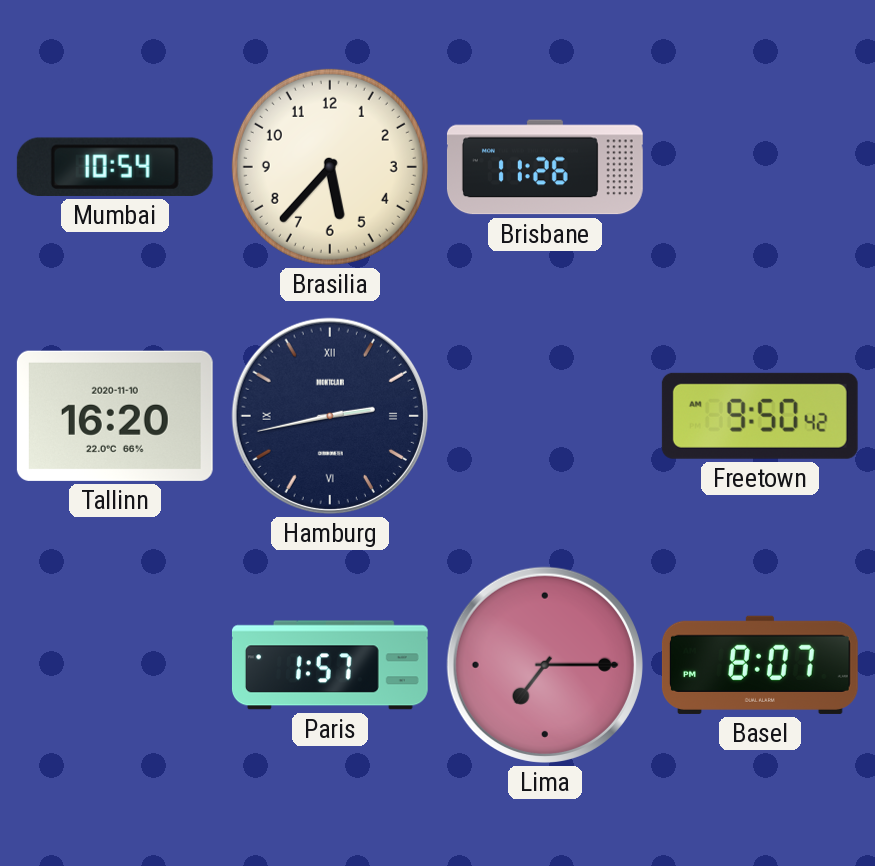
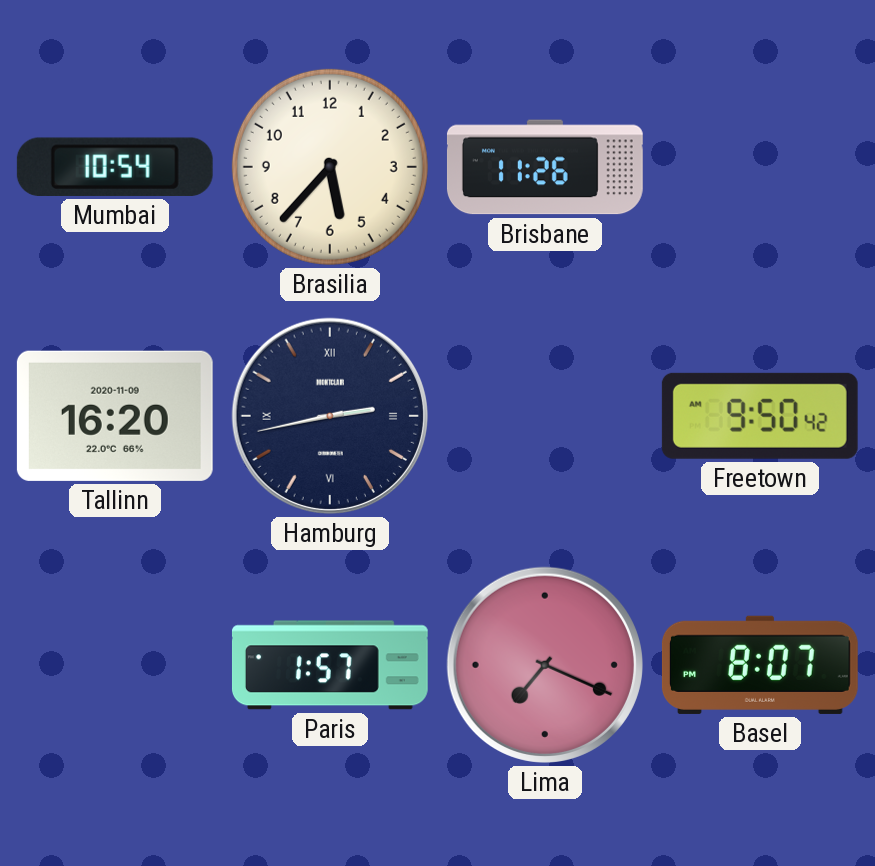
Tallinn date: 2020-11-10 -> 2020-11-09 (115, 416)
Lima: 7:15 -> 7:19 (545, 665)
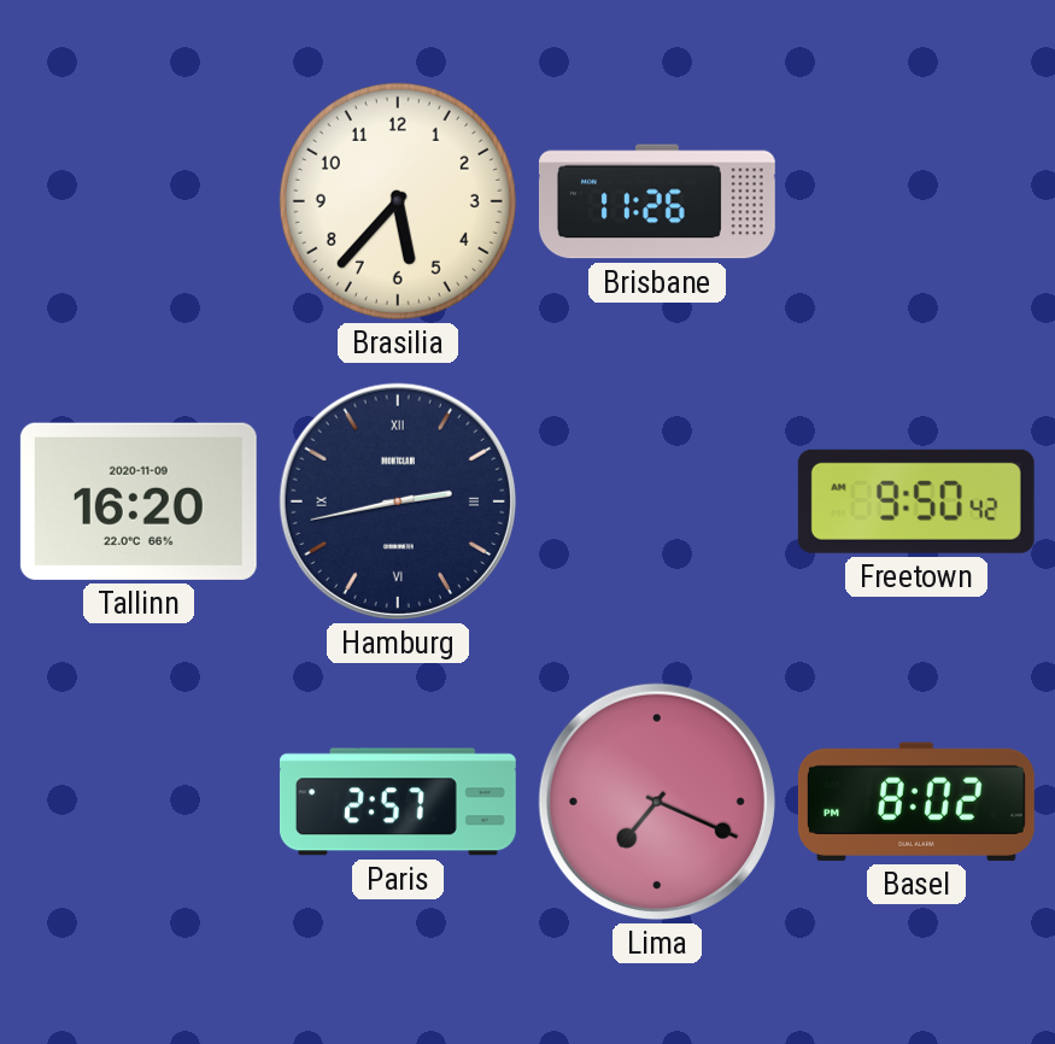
Mumbai: 10:54 -> none (115, 167)
Paris: 1:57 -> 2:57 (398, 802)
Basel: 8:07 -> 8:02 (916, 802)
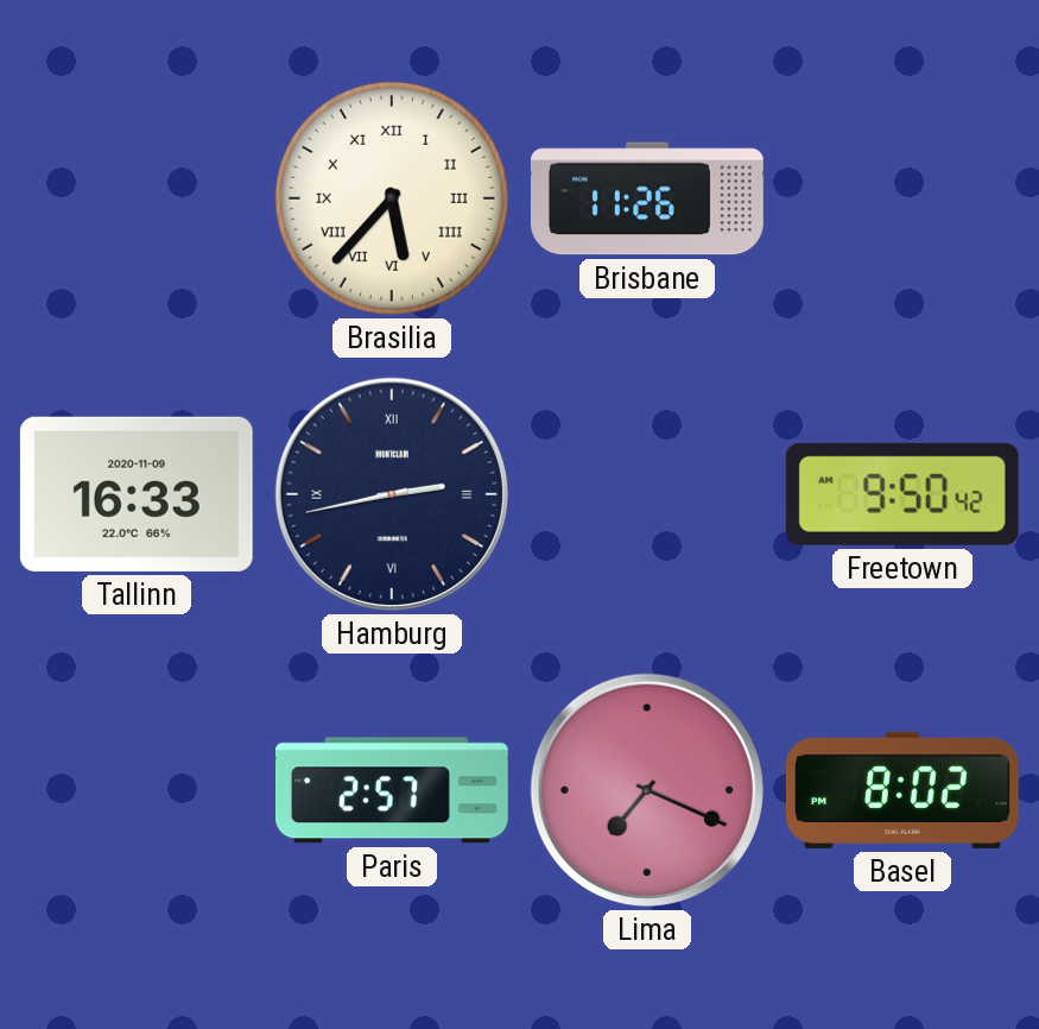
Brasilia numerals: Arabic -> Roman (392, 198)
Tallinn: 16:20 -> 16:33 (137, 494)
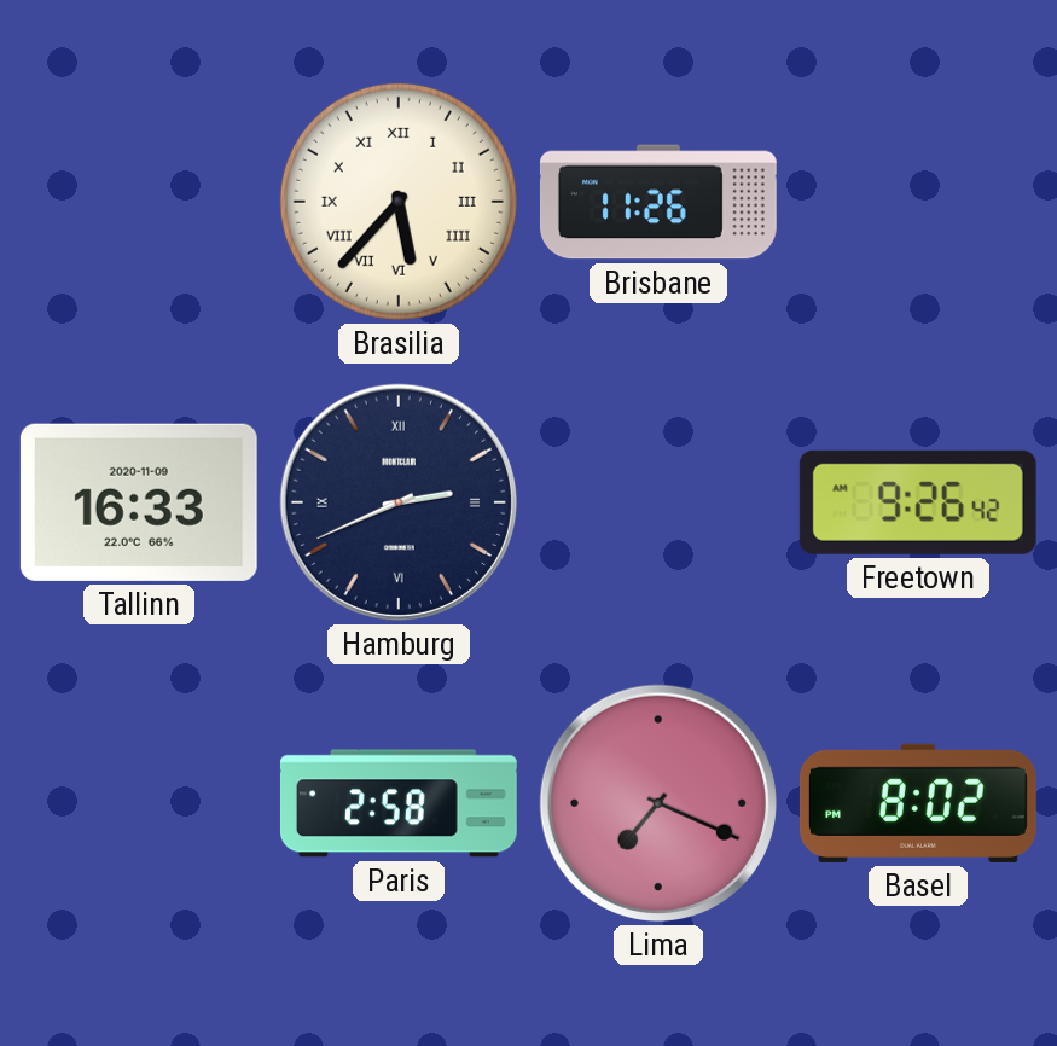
Hamburg: 2:43 -> 2:41 (399, 502)
Freetown: 9:50 -> 9:26 (918, 502)
Paris: 2:57 -> 2:58 (399, 803)
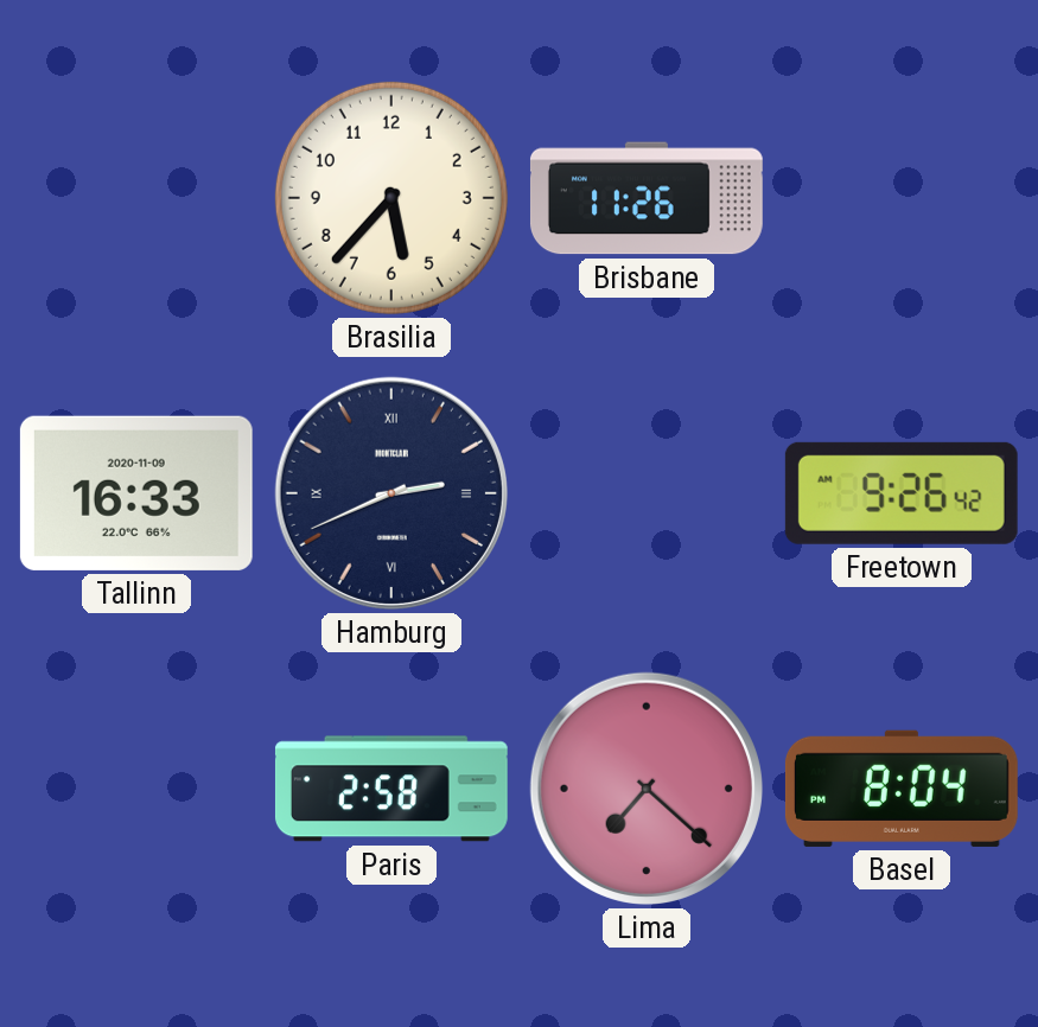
Brasilia numerals: Roman -> Arabic (391, 198)
Lima: 7:19 -> 7:22 (647, 789)
Basel: 8:02 -> 8:04 (902, 789)
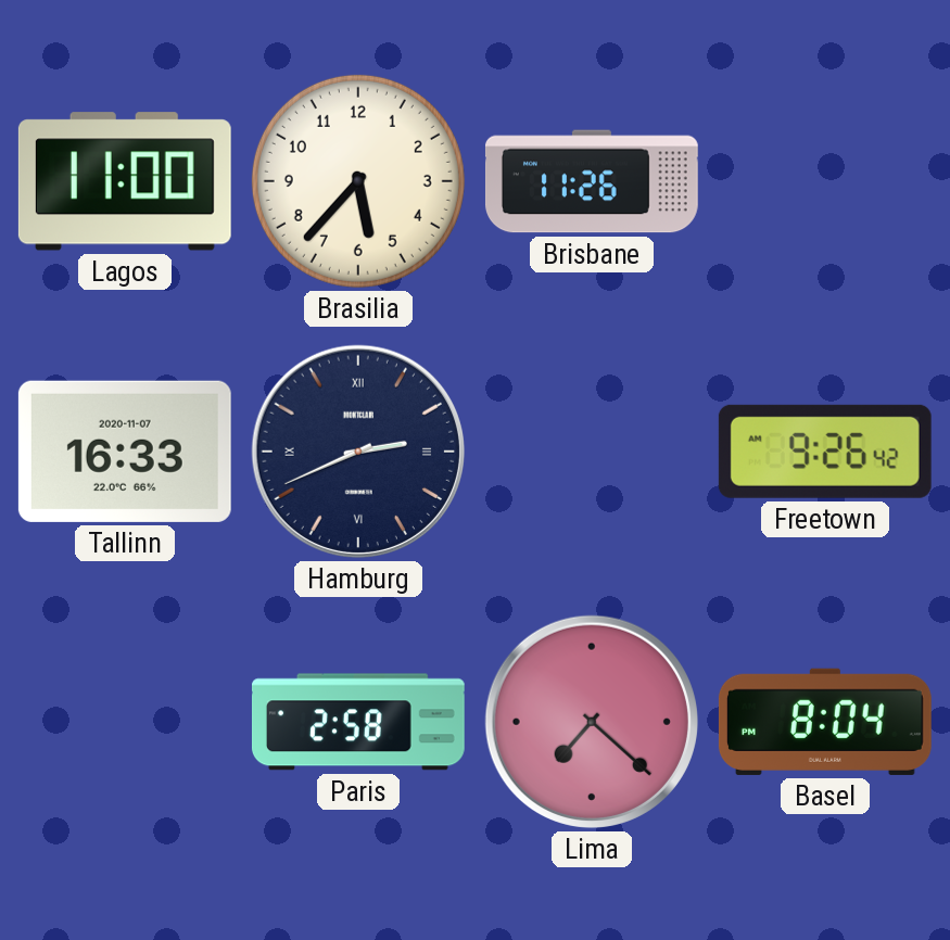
Lagos: none -> 11:00 (125, 181)
Tallinn date: 2020-11-09 -> 2020-11-07 (125, 452)
